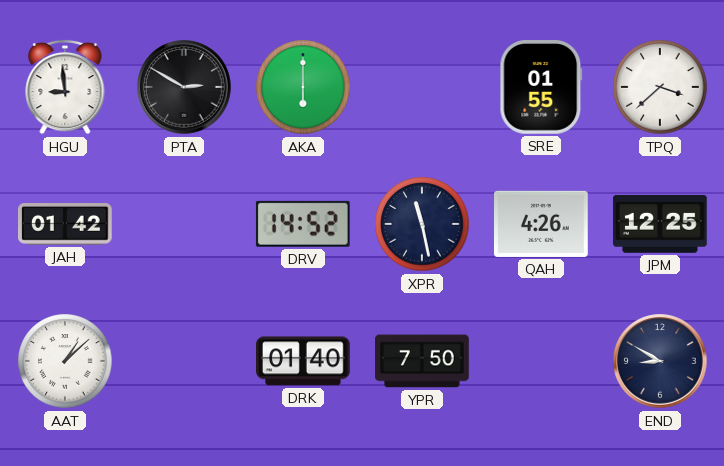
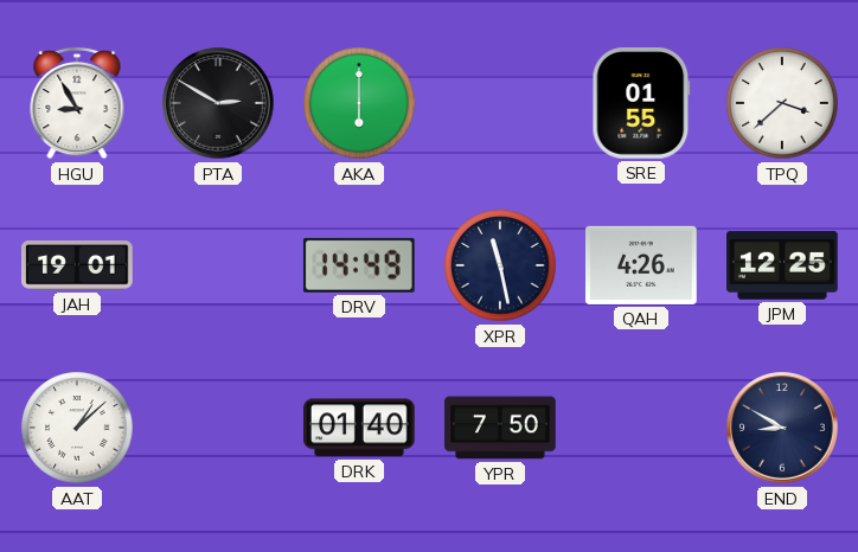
HGU: 8:59 -> 8:55 (77, 103)
JAH: 01:42 -> 19:01 (78, 267)
DRV: 14:52 -> 14:49 (359, 265)
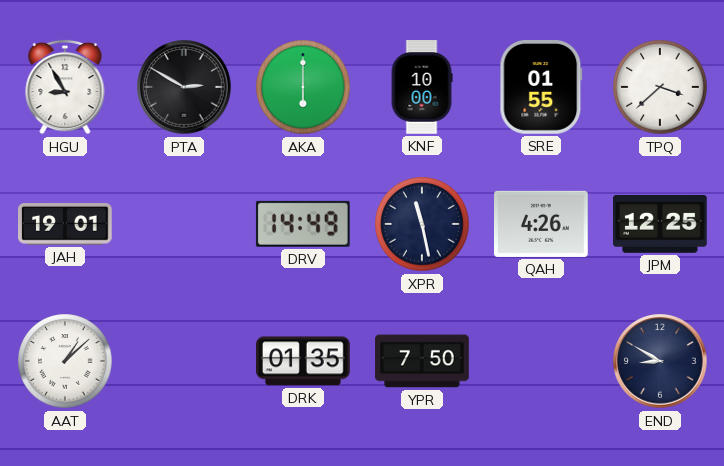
KNF: none -> 10:00 (422, 87)
DRK: 01:40 -> 01:35 (304, 361)
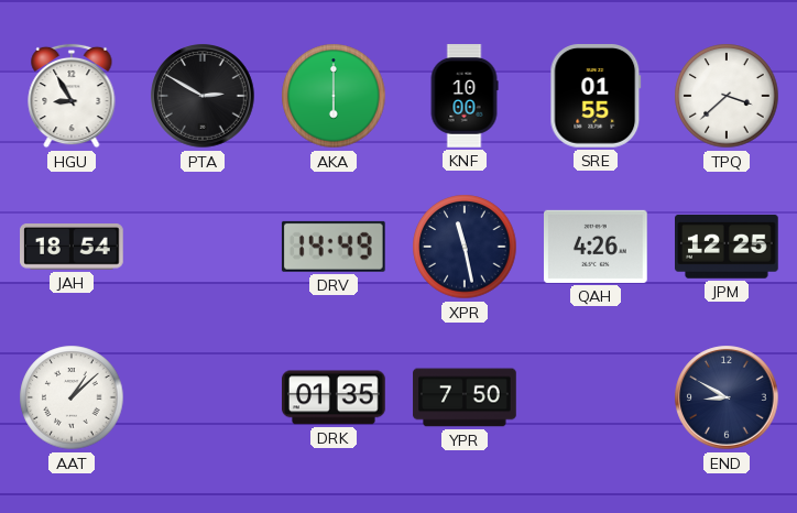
JAH: 19:01 -> 18:54 (73, 248)
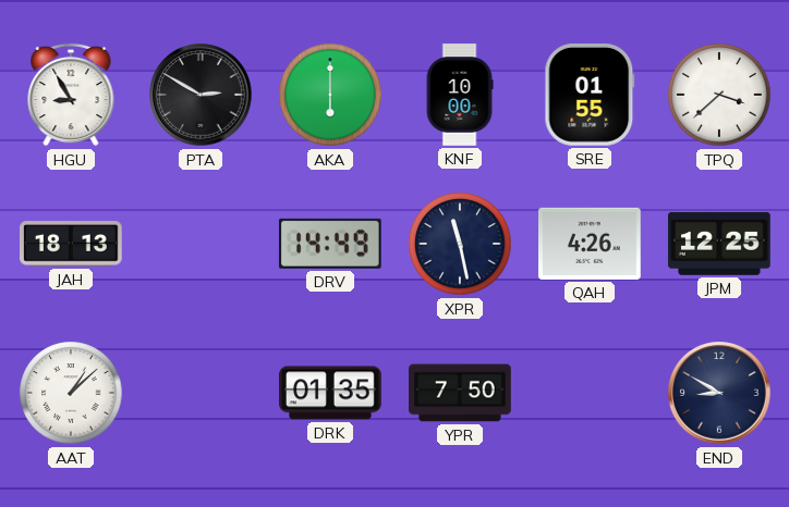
JAH: 18:54 -> 18:13 (72, 245)
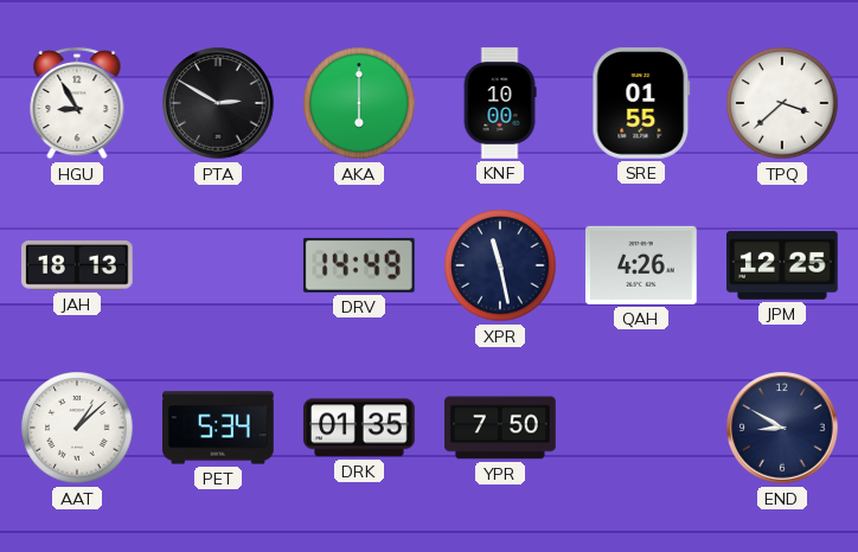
PET: none -> 5:34 (218, 428)
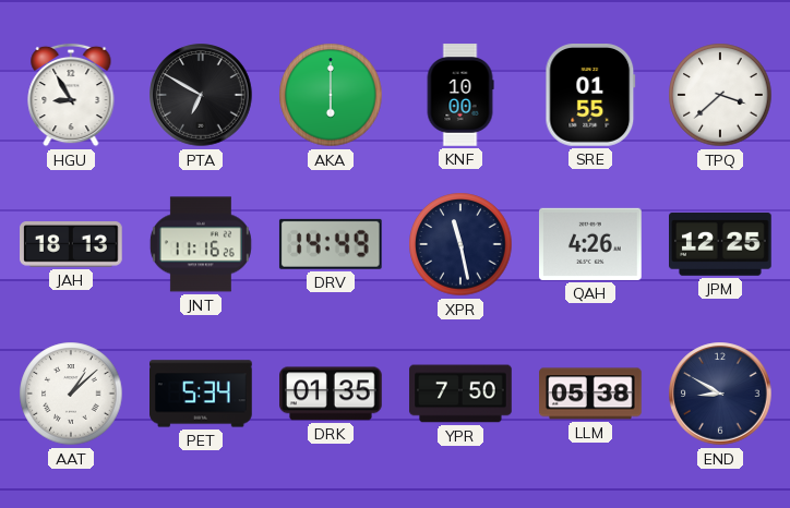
PTA: 2:50 -> 6:50 (201, 95)
JNT: none -> 11:16 (201, 244)
LLM: none -> 05:38 (590, 394)
